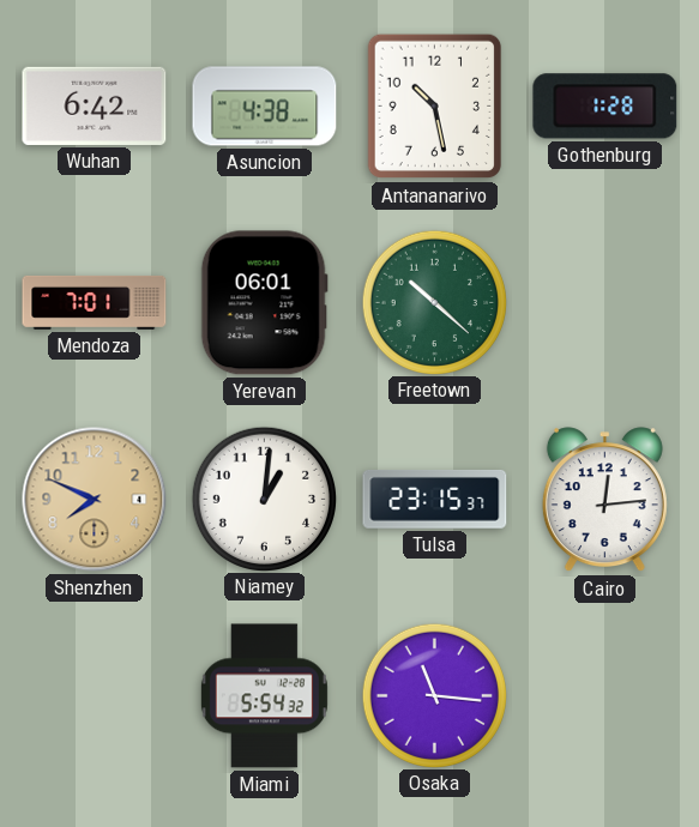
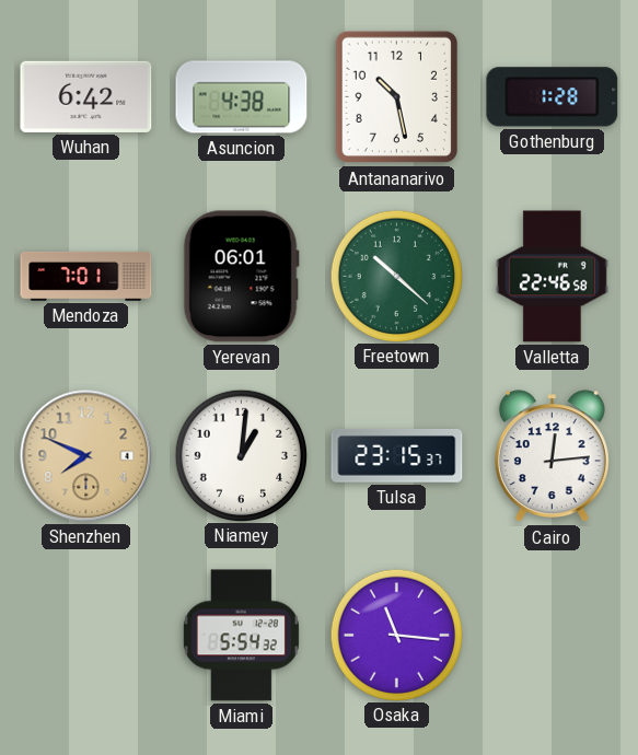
Valletta: none -> 22:46 (552, 277)
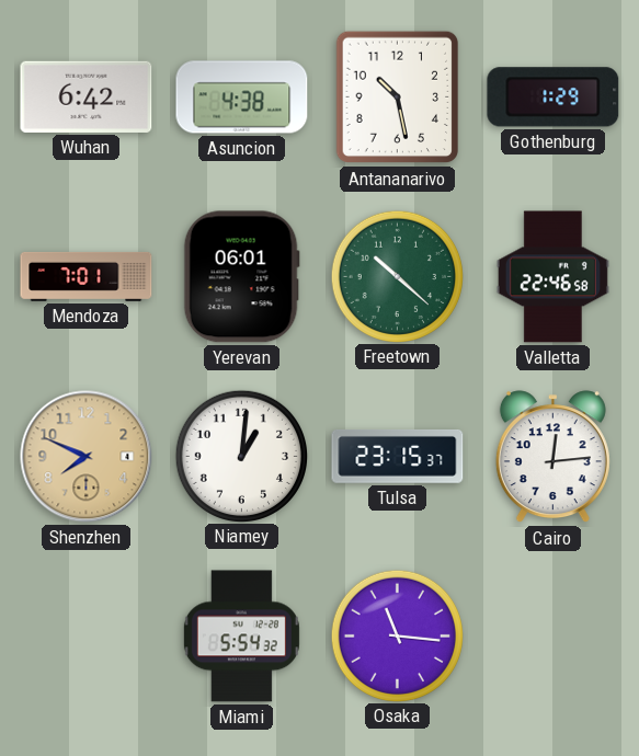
Gothenburg: 1:28 -> 1:29 (554, 98)
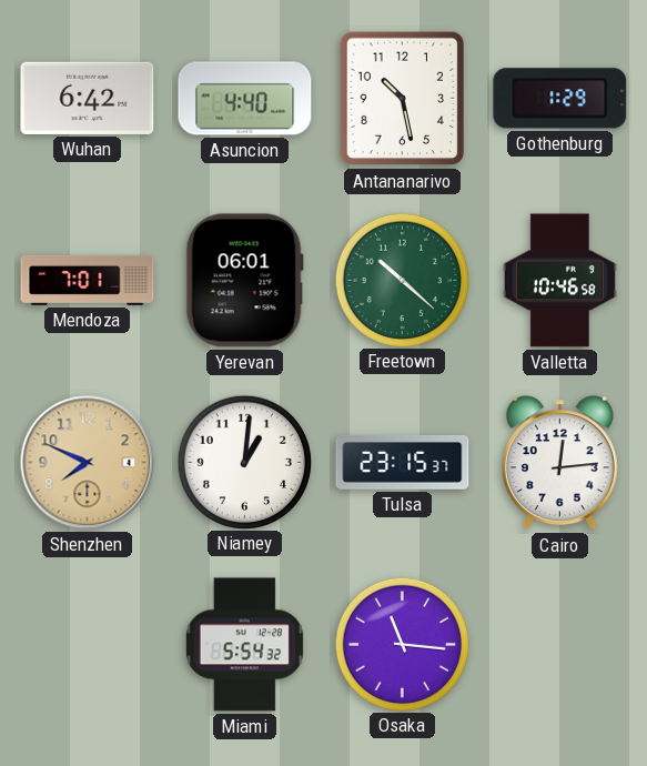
Asuncion: 4:38 -> 4:40 (245, 99)
Valletta: 22:46 -> 10:46 (559, 281)
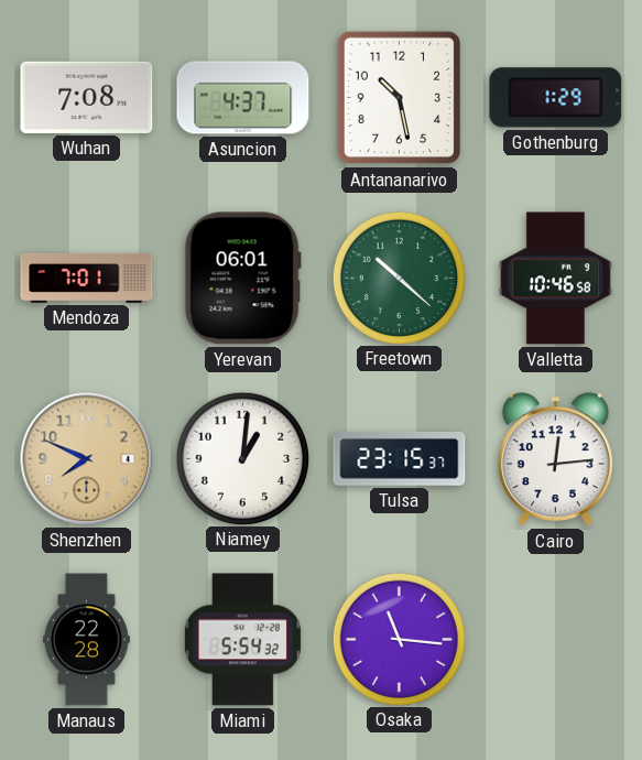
Wuhan: 6:42 -> 7:08 (87, 97)
Asuncion: 4:40 -> 4:37 (243, 98)
Manaus: none -> 22:28 (87, 640)
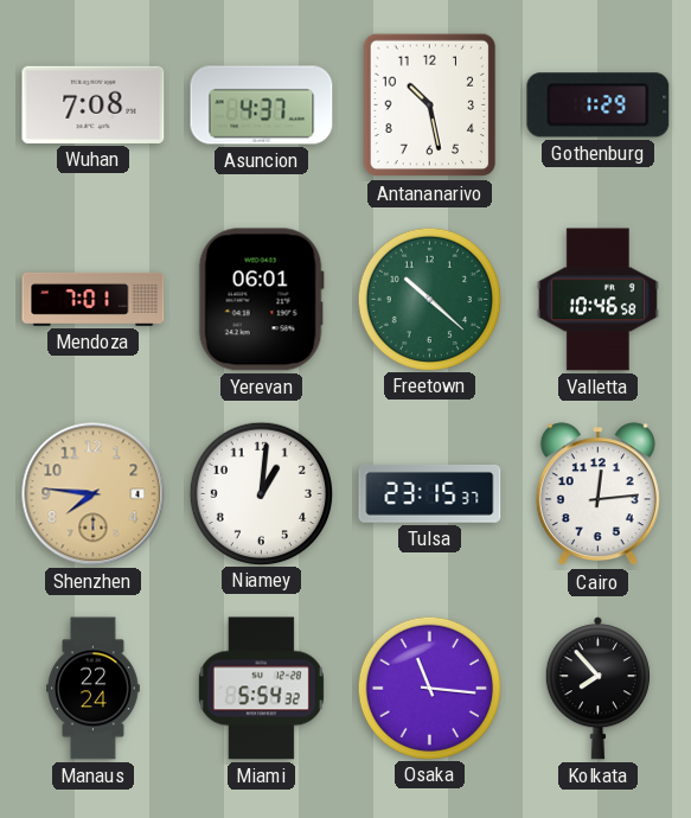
Shenzhen: 7:49 -> 7:46 (94, 494)
Manaus: 22:28 -> 22:24 (94, 689)
Kolkata: none -> 7:53 (597, 689)
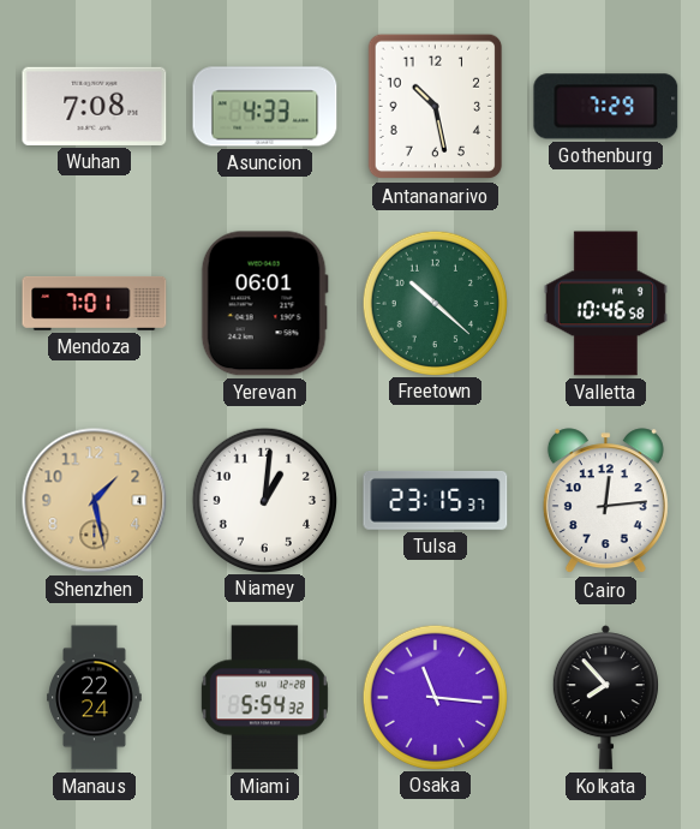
Asuncion: 4:37 -> 4:33 (265, 107)
Gothenburg: 1:29 -> 7:29 (606, 107)
Shenzhen: 7:46 -> 1:28 (95, 501)
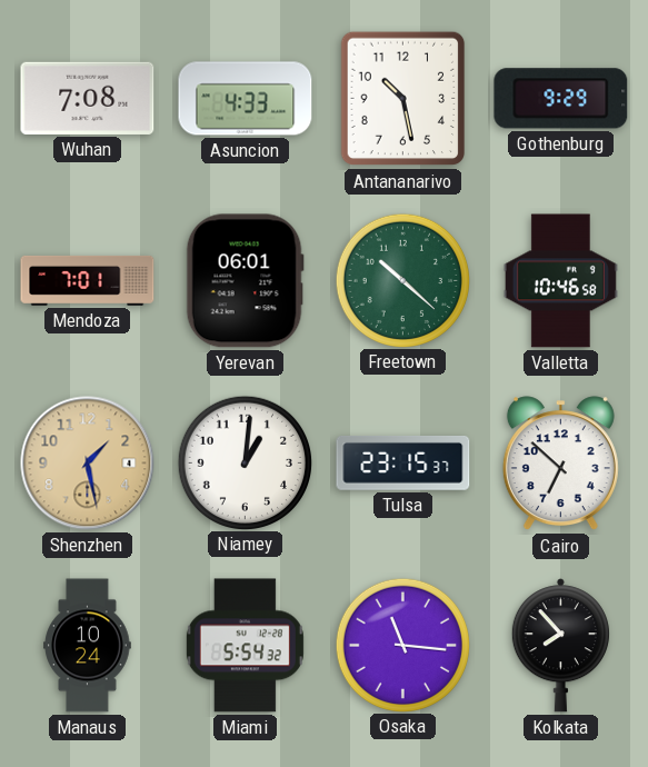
Gothenburg: 7:29 -> 9:29 (561, 99)
Cairo: 12:14 -> 6:52 (560, 464)
Manaus: 22:24 -> 10:24 (88, 646)
